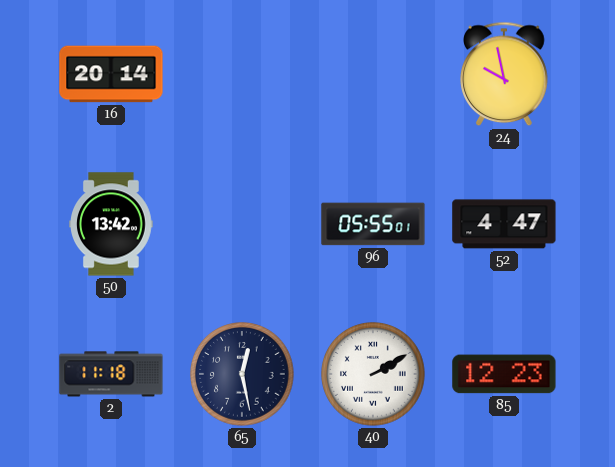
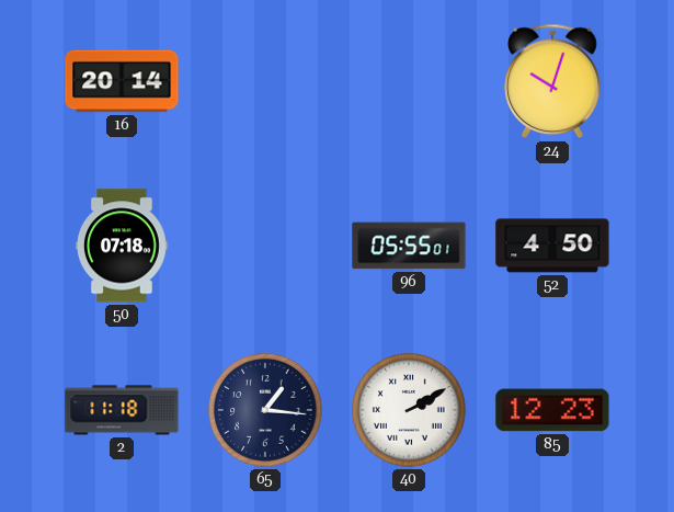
24: 9:58 -> 10:03 (552, 81)
50: 13:42 -> 07:18 (123, 246)
52: 4:47 -> 4:50 (552, 246)
65: 12:28 -> 1:16 (265, 410)
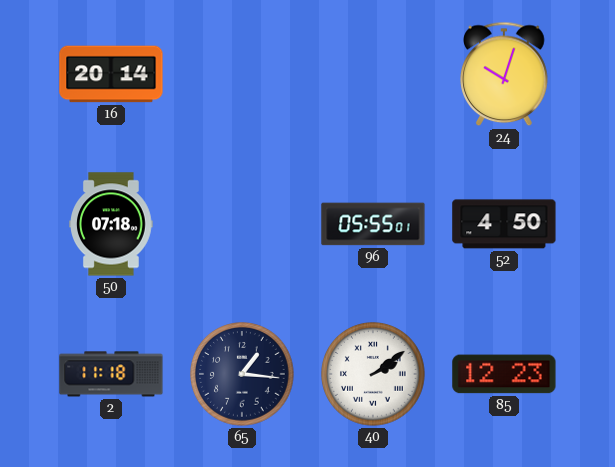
40: 2:10 -> 2:09 (373, 374)
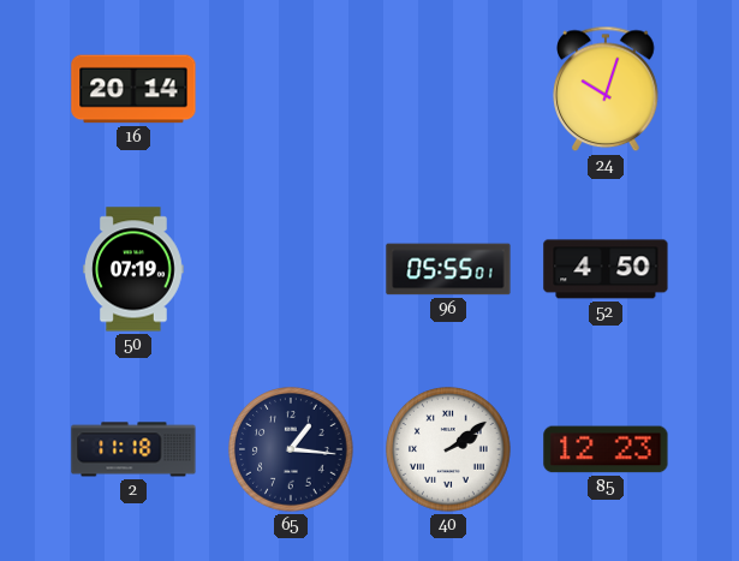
50: 07:18 -> 07:19 (135, 269)
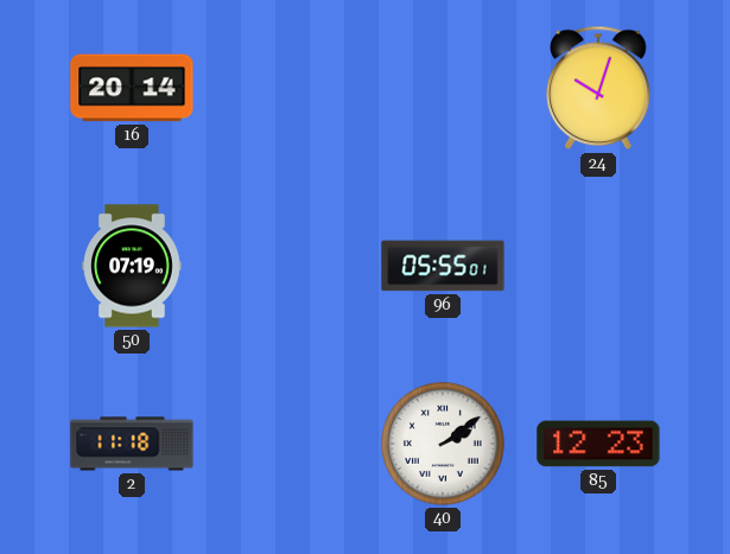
52: 4:50 -> none (606, 269)
65: 1:16 -> none (291, 449)
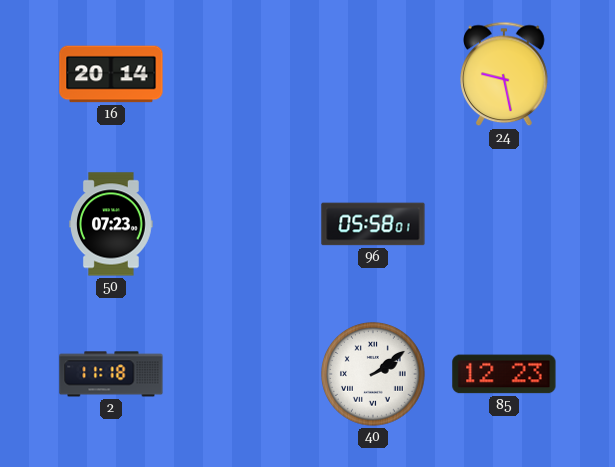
24: 10:03 -> 9:28 (504, 74)
50: 07:19 -> 07:23 (112, 224)
96: 05:55 -> 05:58 (373, 224)
